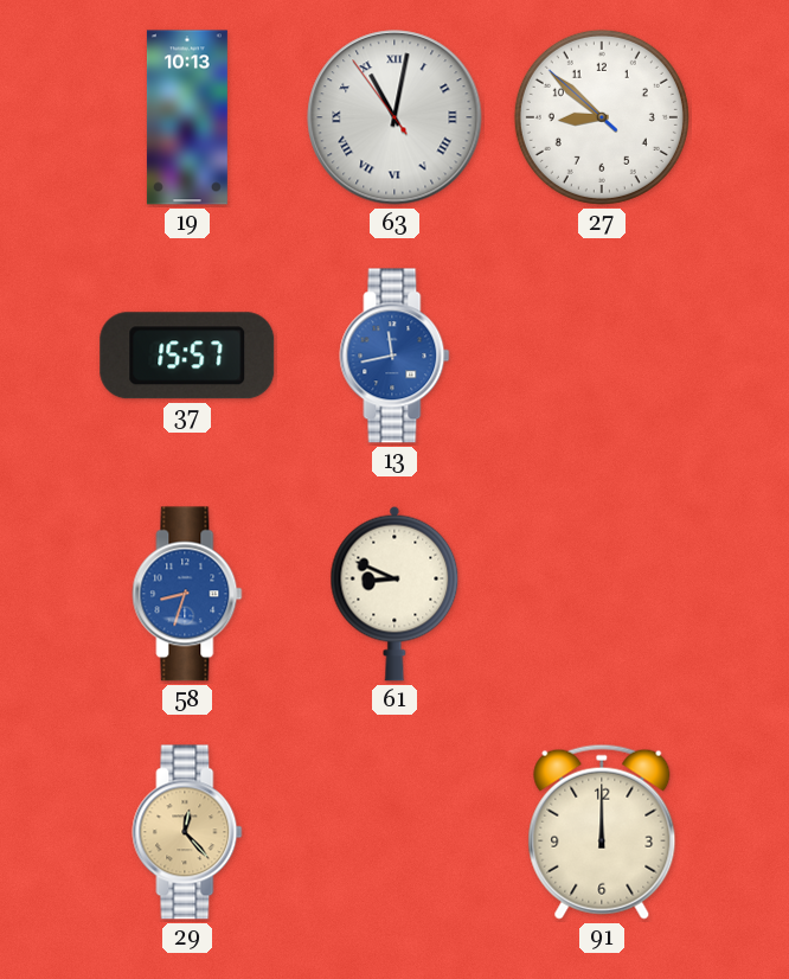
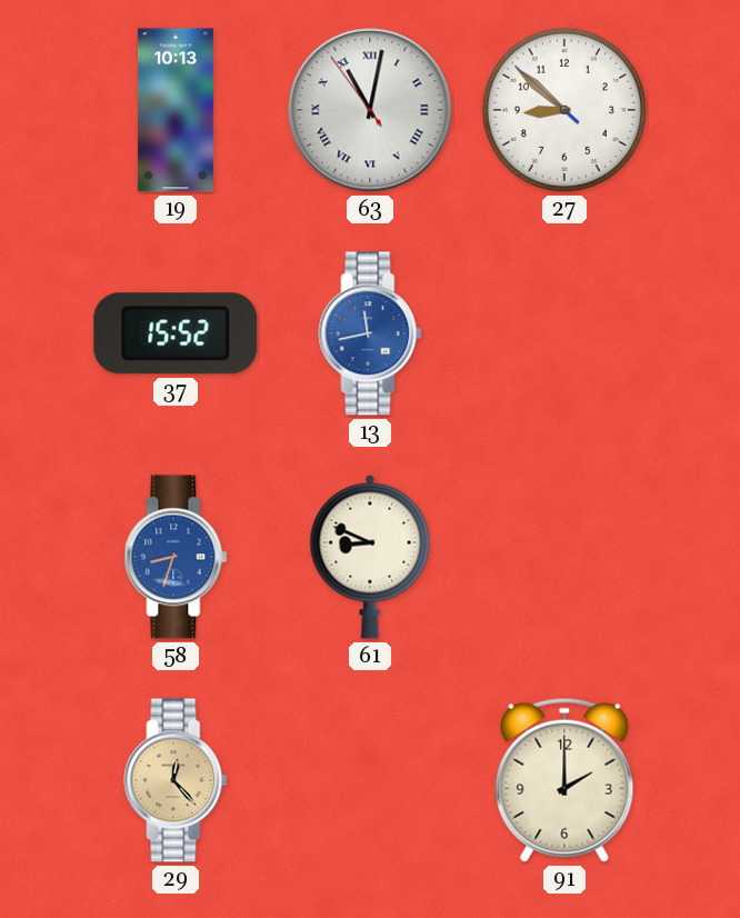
37: 15:57 -> 15:52 (176, 333)
91: 12:00 -> 2:00 (564, 780)
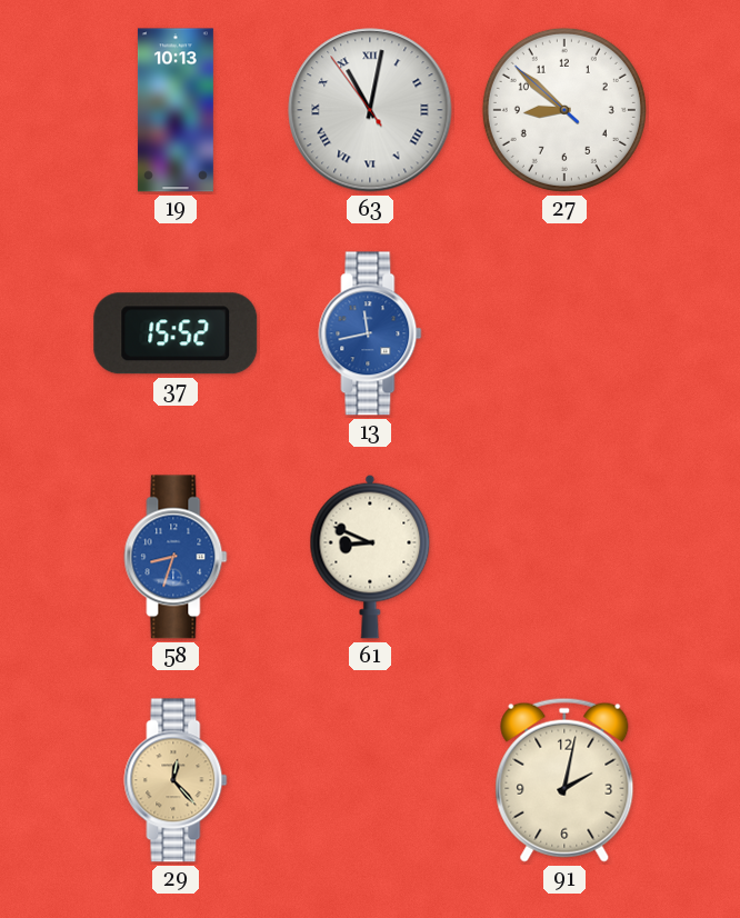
91: 2:00 -> 2:02 (564, 780)
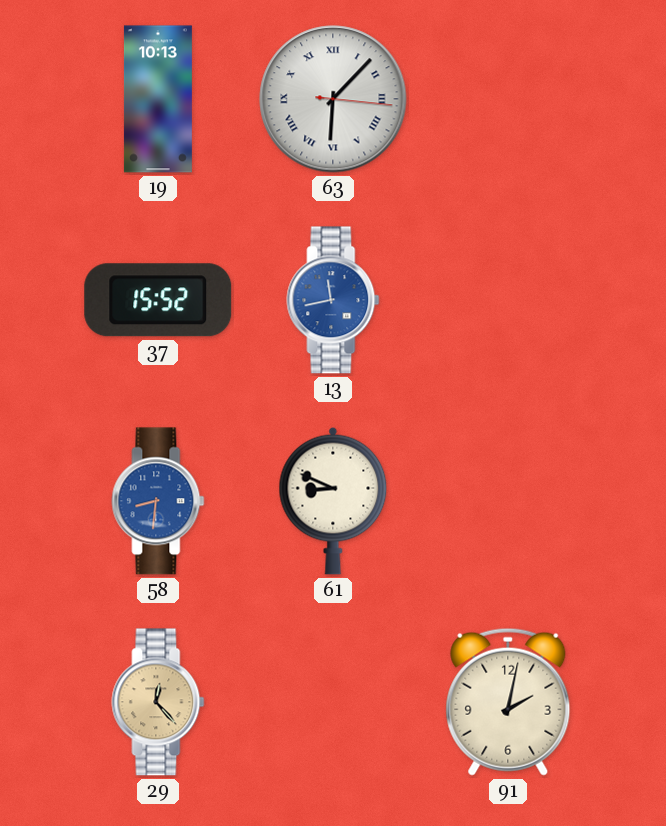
63: 11:01 -> 6:07 (333, 99)
27: 8:51 -> none (564, 110)
58: 8:33 -> 8:31 (158, 501)
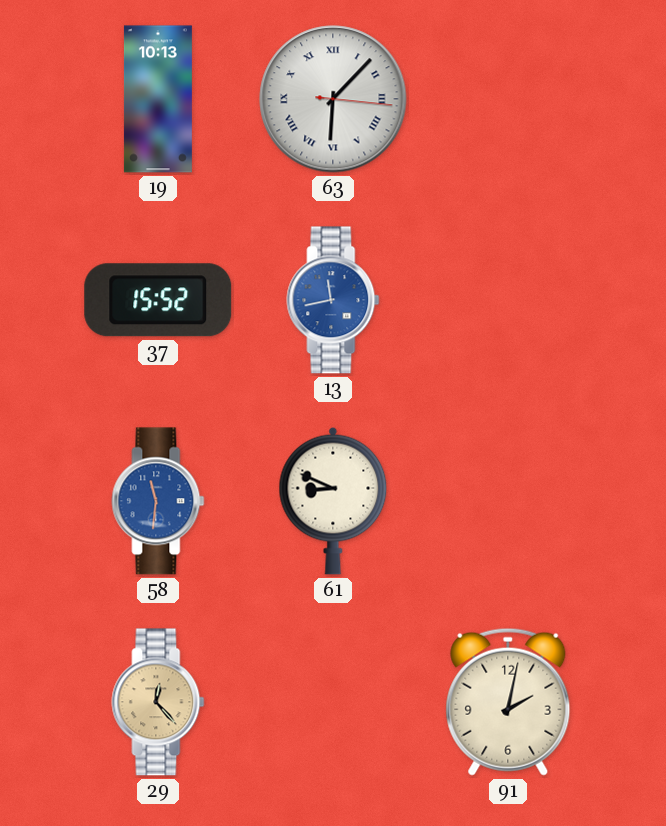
58: 8:31 -> 11:31 (158, 501)
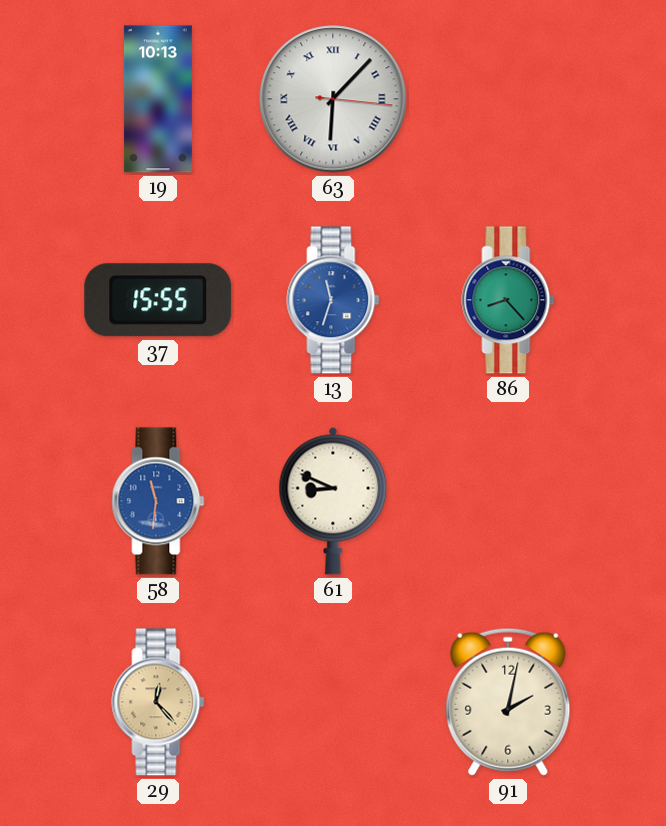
37: 15:52 -> 15:55 (158, 300)
13: 11:43 -> 11:33 (333, 300)
86: none -> 8:23 (508, 300)
